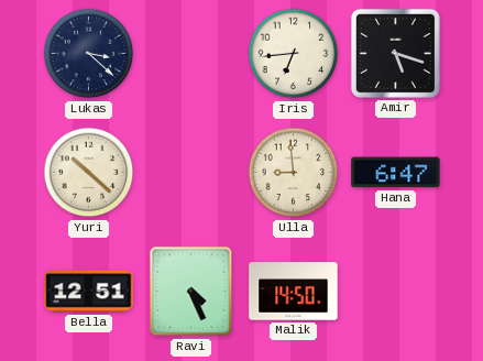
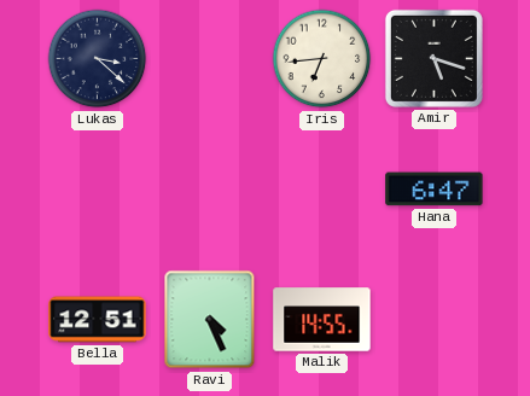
Yuri: 10:22 -> none (89, 173)
Ulla: 8:59 -> none (294, 173)
Malik: 14:50 -> 14:55 (322, 320)
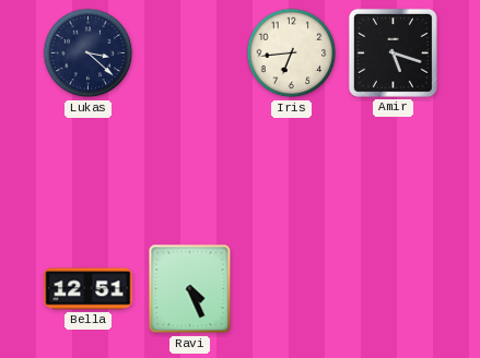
Hana: 6:47 -> none (435, 190)
Malik: 14:55 -> none (322, 320)
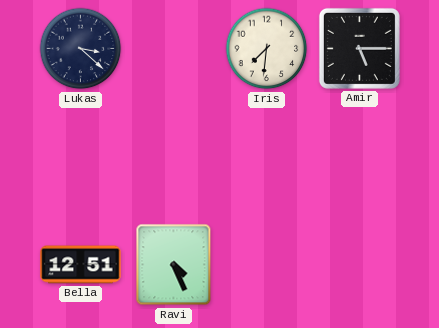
Iris: 6:44 -> 7:31 (267, 49)
Amir: 5:18 -> 5:15 (359, 48)
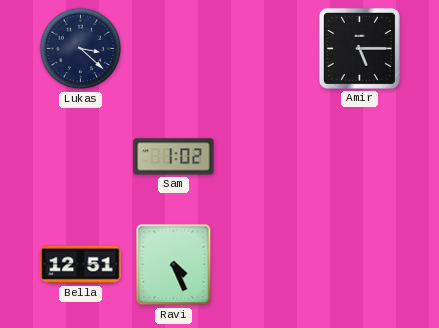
Iris: 7:31 -> none (267, 49)
Sam: none -> 1:02 (174, 157)
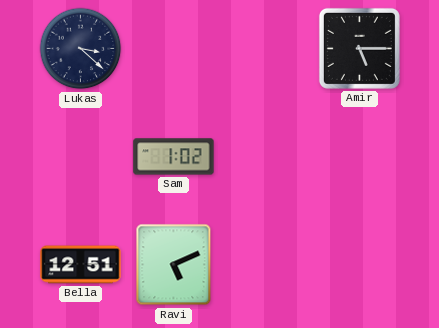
Ravi: 4:26 -> 5:11 (174, 265)
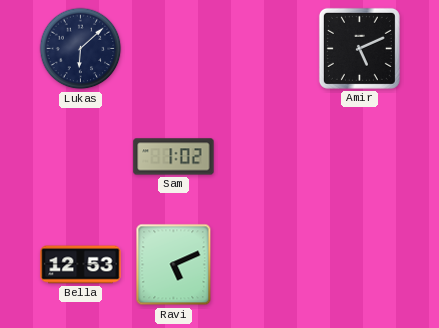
Lukas: 3:22 -> 6:08 (81, 49)
Amir: 5:15 -> 5:11 (359, 48)
Bella: 12:51 -> 12:53 (81, 265)
